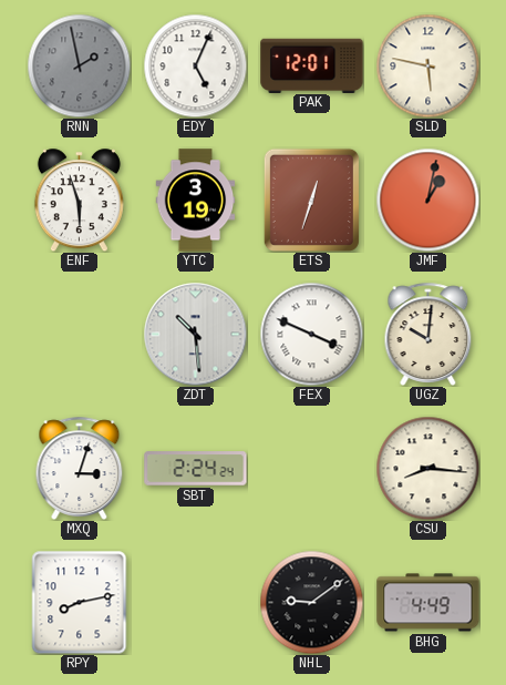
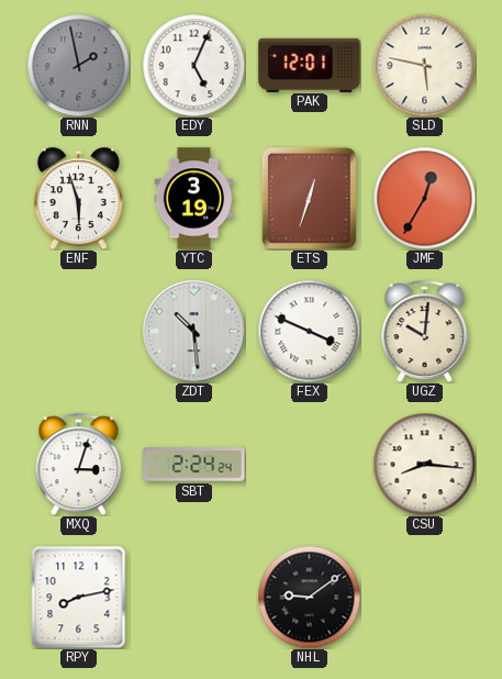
JMF: 1:02 -> 12:35 (424, 198)
BHG: 4:49 -> none (428, 603)
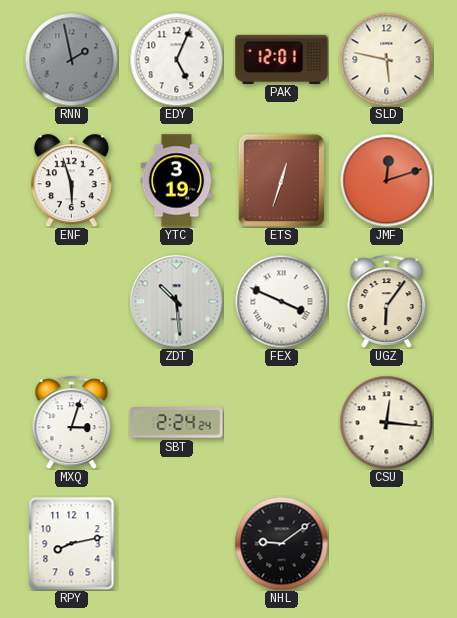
JMF: 12:35 -> 12:12 (386, 180)
UGZ: 10:01 -> 6:06 (387, 301)
CSU: 8:16 -> 12:16 (386, 422)
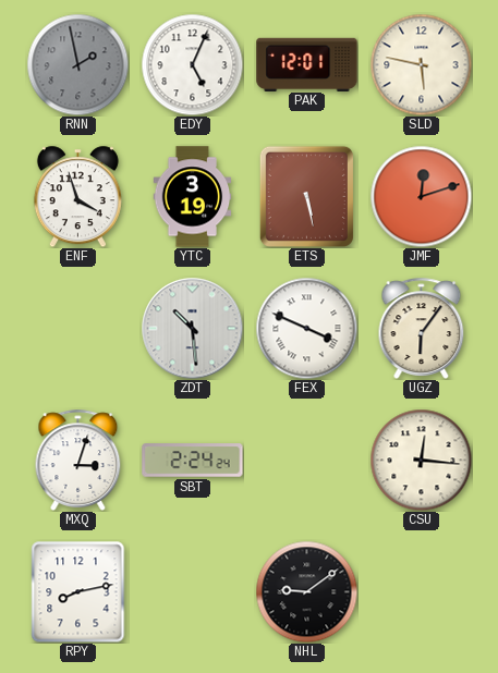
ENF: 5:57 -> 3:57 (77, 196)
ETS: 12:33 -> 5:28 (306, 196)
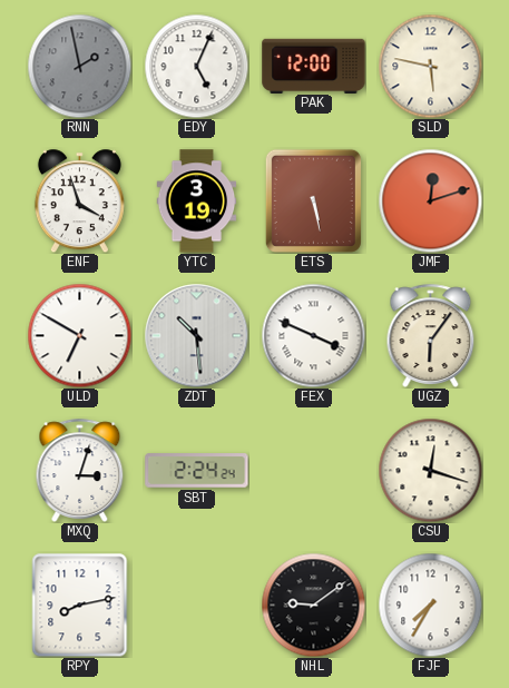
PAK: 12:01 -> 12:00 (314, 66)
ULD: none -> 6:50 (79, 335)
CSU: 12:16 -> 12:18 (430, 470)
FJF: none -> 7:35 (430, 605)
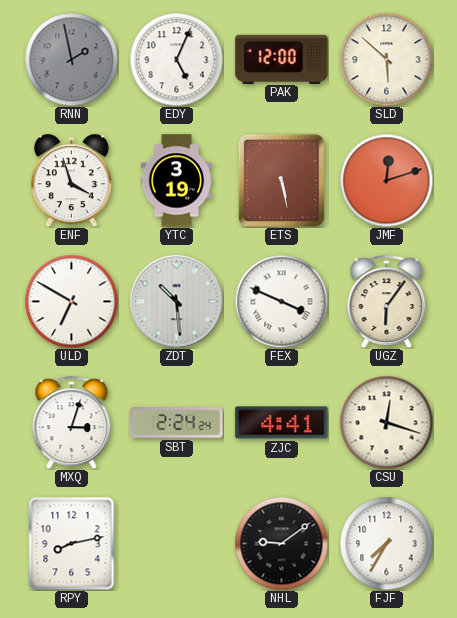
SLD: 5:47 -> 5:52 (386, 59)
ZJC: none -> 4:41 (282, 423)
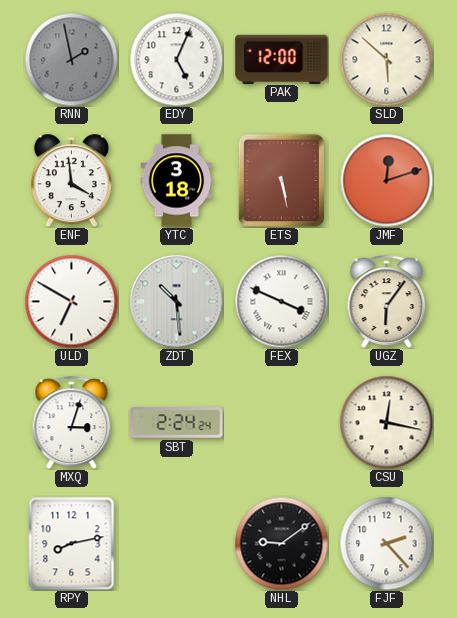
ENF: 3:57 -> 3:59 (71, 180)
YTC: 3:19 -> 3:18 (177, 181)
ZJC: 4:41 -> none (282, 423)
CSU: 12:18 -> 12:17 (386, 422)
FJF: 7:35 -> 2:23 (386, 543)
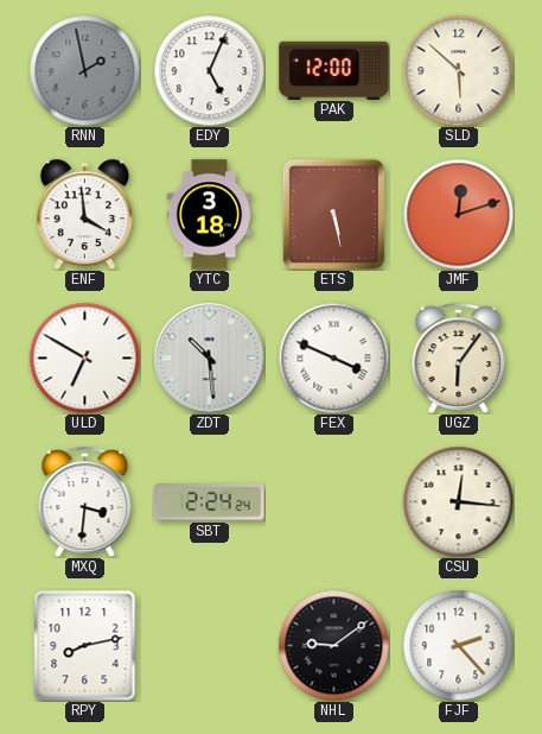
MXQ: 3:03 -> 3:31 (85, 501)
CSU: 12:17 -> 12:16 (458, 501)
